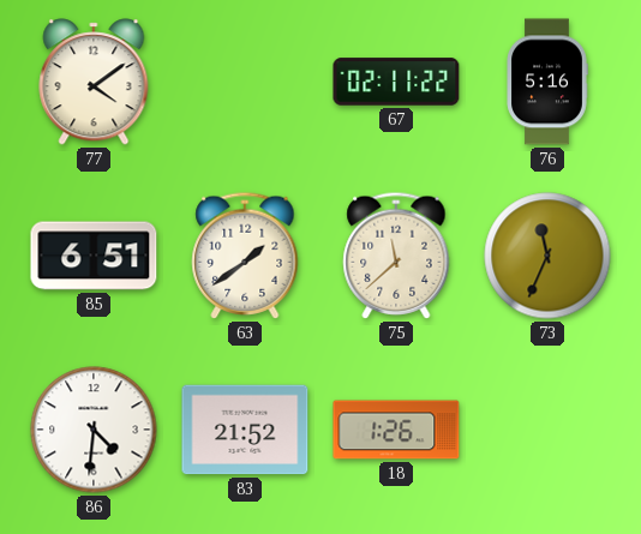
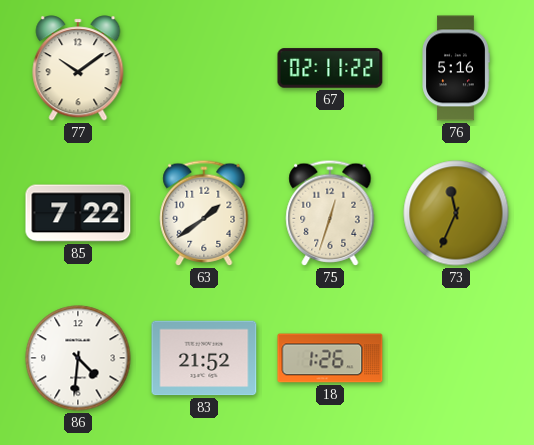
77: 4:09 -> 10:09 (78, 68)
85: 6:51 -> 7:22 (78, 213)
75: 11:38 -> 12:33 (330, 213)
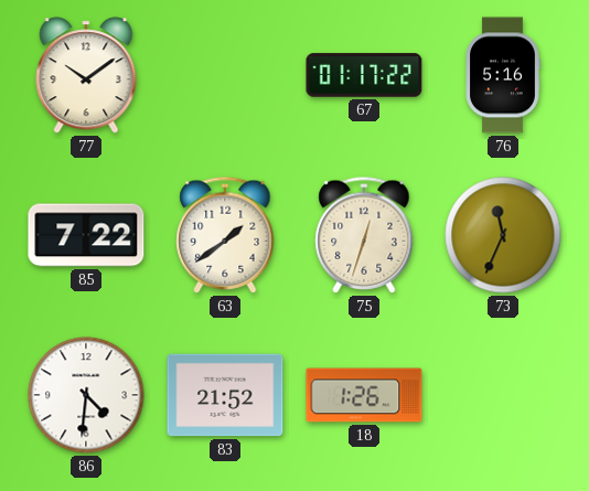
67: 02:11 -> 01:17 (364, 75)
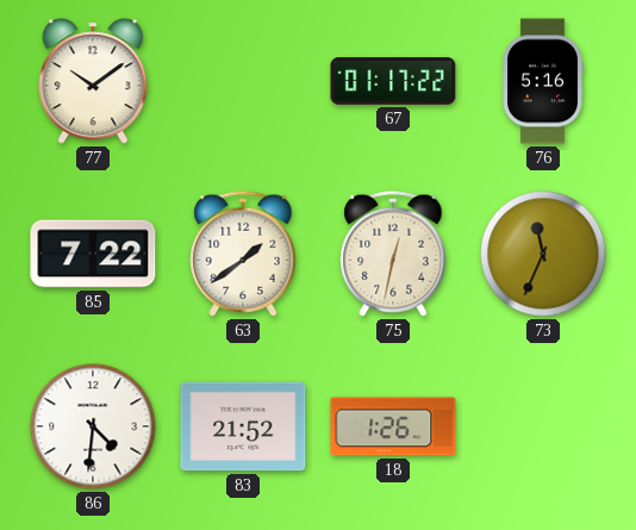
75: 12:33 -> 12:32 (393, 254)
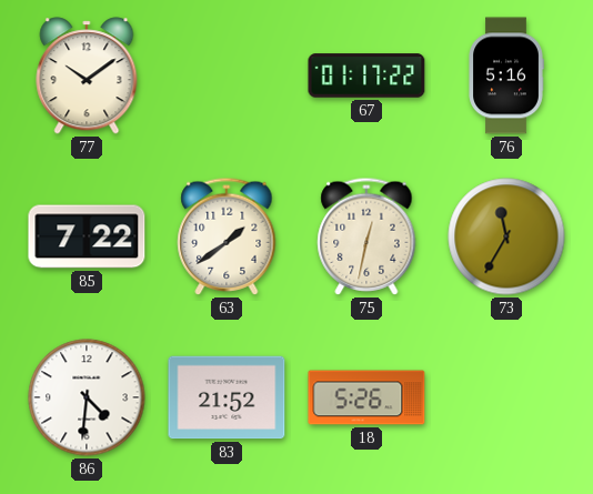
73: 11:34 -> 11:35 (506, 236)
18: 1:26 -> 5:26 (366, 397)
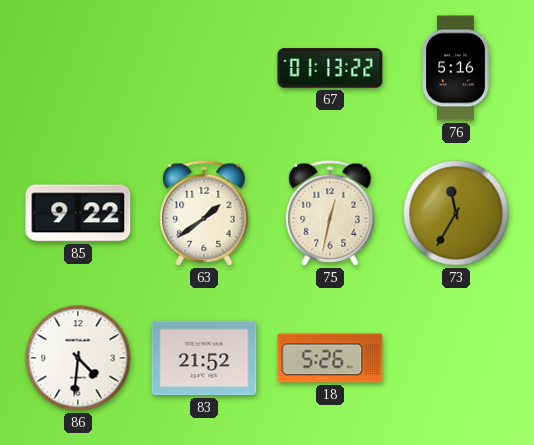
77: 10:09 -> none (87, 75)
67: 01:17 -> 01:13 (330, 68)
85: 7:22 -> 9:22 (78, 213)
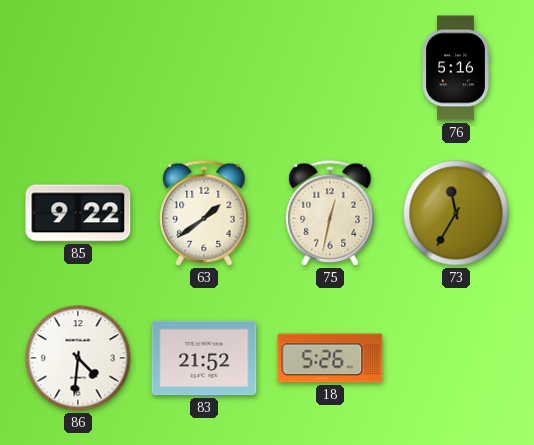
67: 01:13 -> none (330, 68)
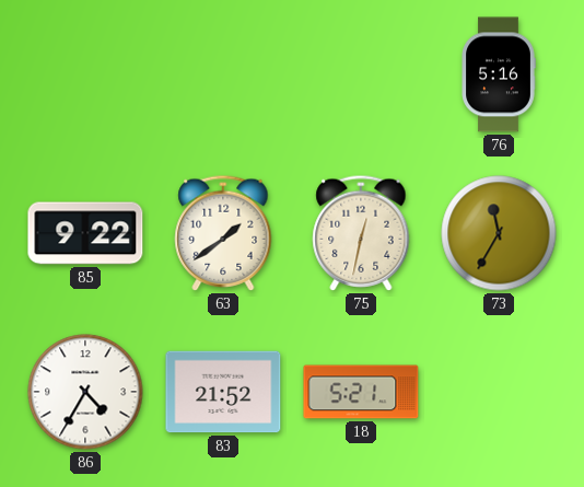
86: 4:31 -> 4:35 (85, 392)
18: 5:26 -> 5:21 (361, 392)
